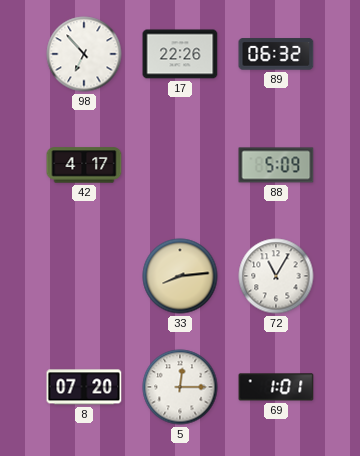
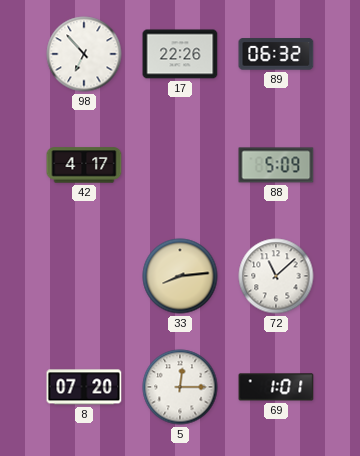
72: 11:05 -> 11:08 (276, 276)
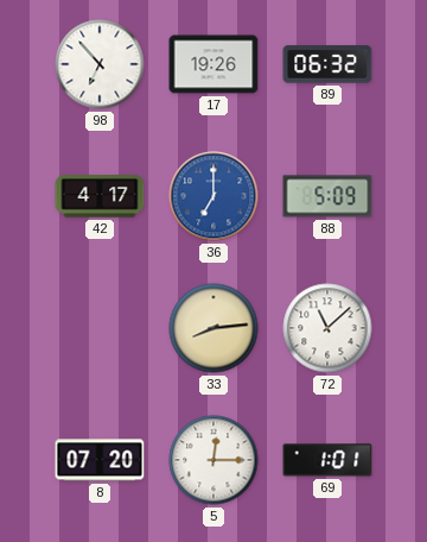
17: 22:26 -> 19:26 (213, 64)
36: none -> 7:00 (213, 196)
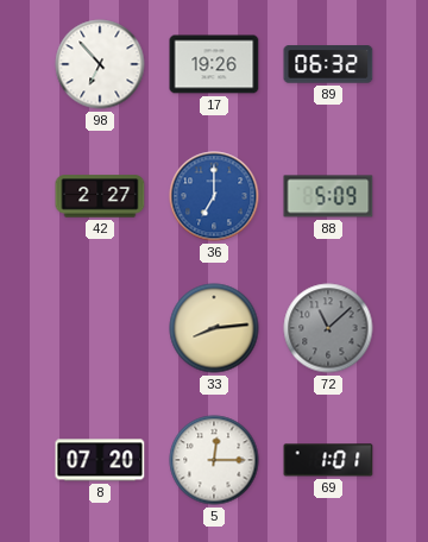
42: 4:17 -> 2:27 (100, 196)
72 dial: white -> grey (328, 328)
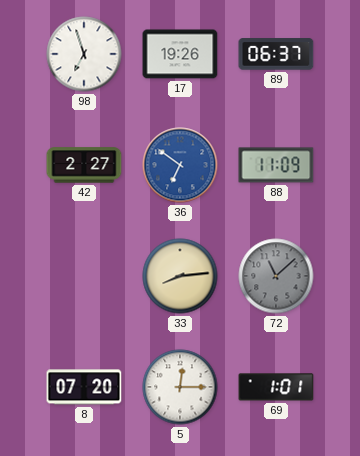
98: 6:53 -> 6:57 (84, 54)
89: 06:32 -> 06:37 (276, 54)
36: 7:00 -> 6:51 (180, 165)
88: 5:09 -> 11:09 (276, 165)
